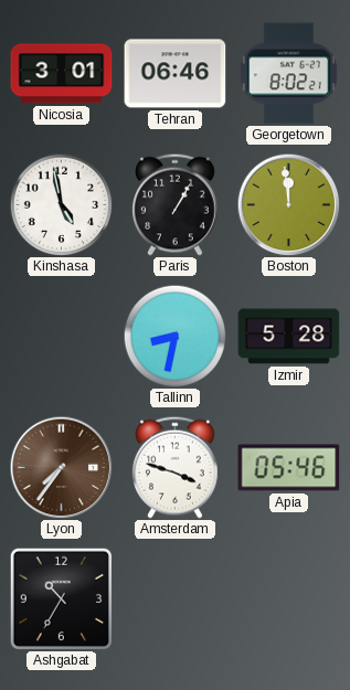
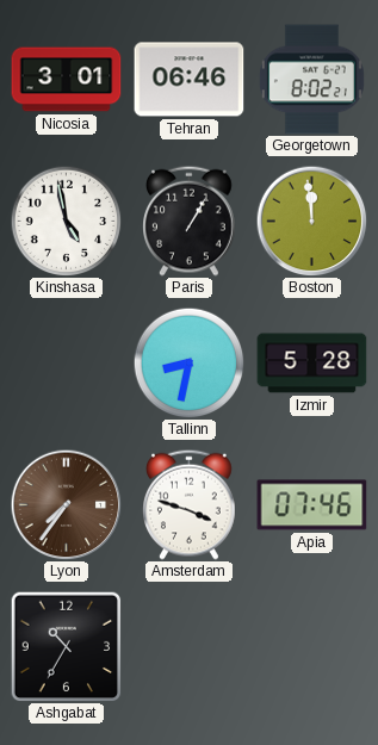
Apia: 05:46 -> 07:46 (312, 505)
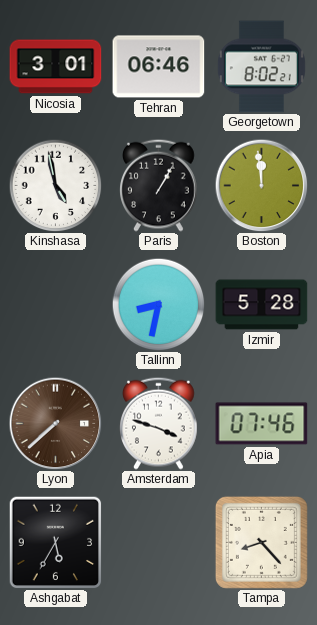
Lyon: 7:36 -> 7:38 (55, 423)
Ashgabat: 10:35 -> 5:35 (55, 542)
Tampa: none -> 8:23 (261, 542)
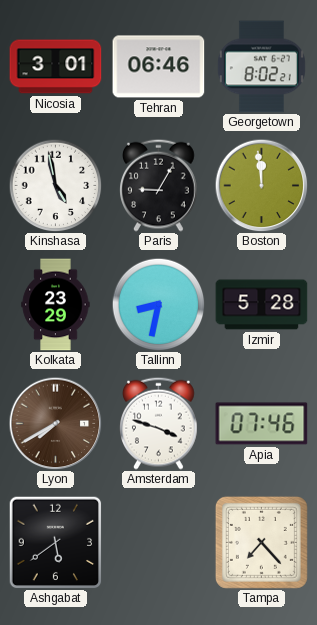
Paris: 1:05 -> 9:05 (159, 185)
Kolkata: none -> 23:29 (56, 305)
Lyon: 7:38 -> 7:40 (55, 423)
Ashgabat: 5:35 -> 5:39 (55, 542)
Tampa: 8:23 -> 7:23 (261, 542)
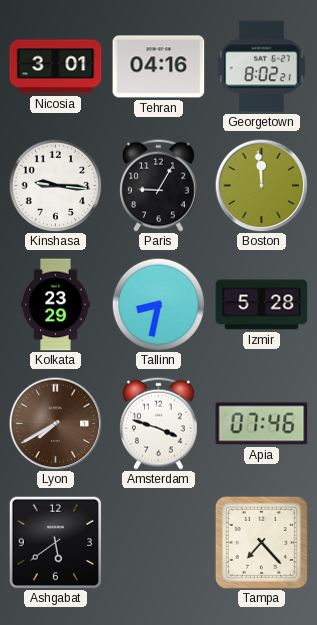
Tehran: 06:46 -> 04:16 (159, 67)
Kinshasa: 4:58 -> 9:16 (55, 185)
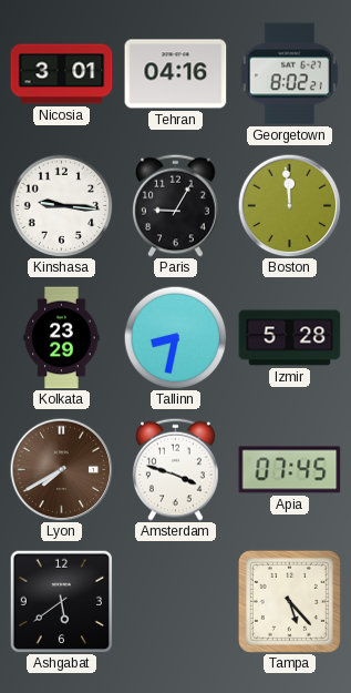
Apia: 07:46 -> 07:45 (290, 470)
Tampa: 7:23 -> 5:23 (289, 601)
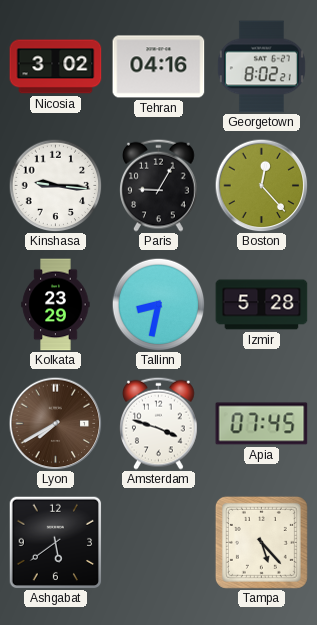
Nicosia: 3:01 -> 3:02 (56, 67)
Boston: 11:59 -> 12:23 (261, 185)
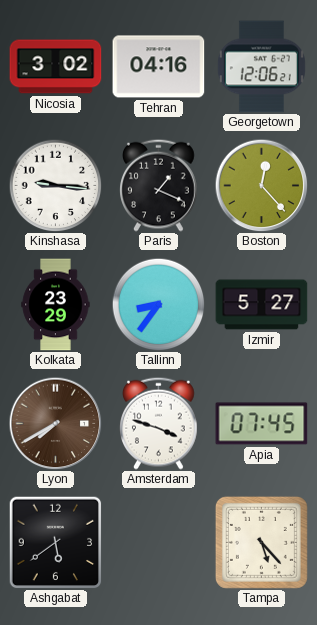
Georgetown: 8:02 -> 12:06 (261, 67)
Paris: 9:05 -> 1:19 (159, 185)
Tallinn: 8:32 -> 8:36 (158, 304)
Izmir: 5:28 -> 5:27 (262, 305)
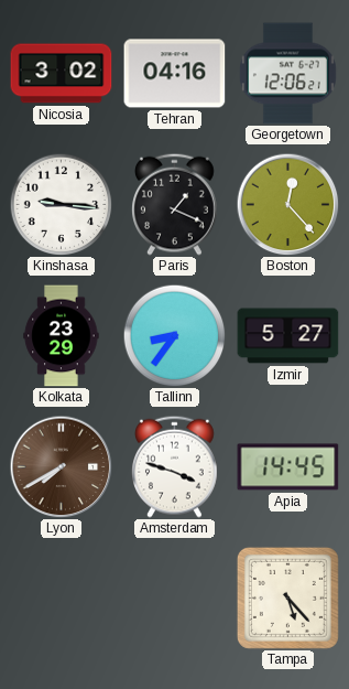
Apia: 07:45 -> 14:45 (288, 467)
Ashgabat: 5:39 -> none (55, 542)
